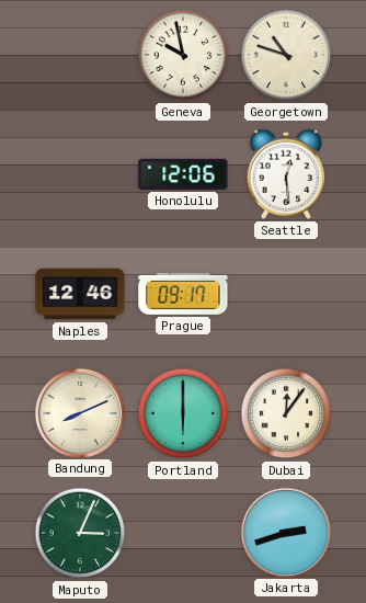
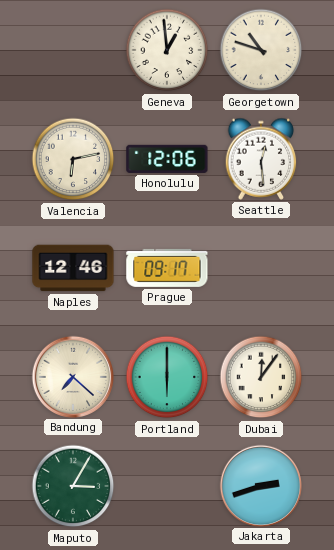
Geneva: 9:58 -> 12:59 (167, 50)
Valencia: none -> 6:13 (73, 159)
Bandung: 8:11 -> 7:22 (72, 376)
Maputo: 3:04 -> 3:05 (73, 486)
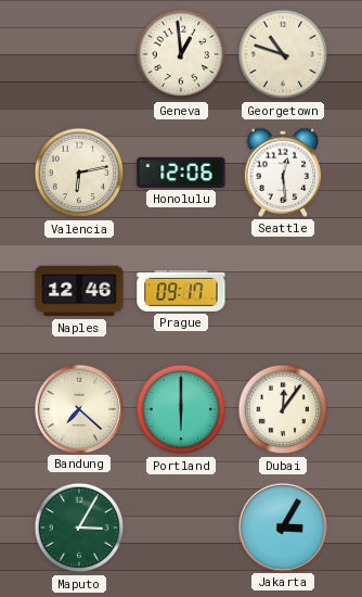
Jakarta: 2:42 -> 3:05 (282, 526)
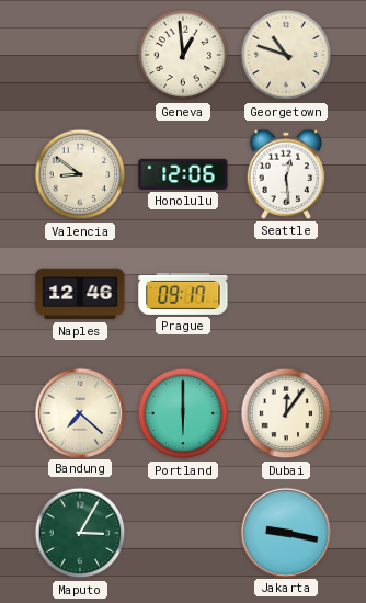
Valencia: 6:13 -> 8:51 (80, 174)
Jakarta: 3:05 -> 9:17 (285, 532)
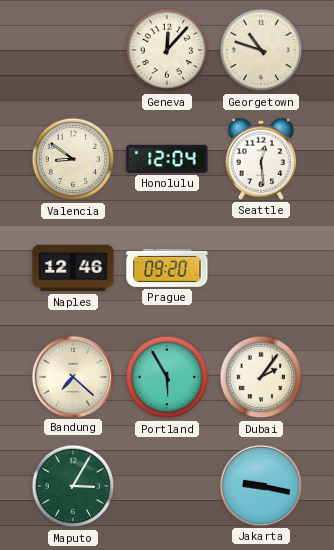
Geneva: 12:59 -> 12:07 (167, 50)
Honolulu: 12:06 -> 12:04 (167, 159)
Prague: 09:17 -> 09:20 (167, 268)
Portland: 6:00 -> 5:55 (167, 377)
Dubai: 12:06 -> 2:06 (261, 377)
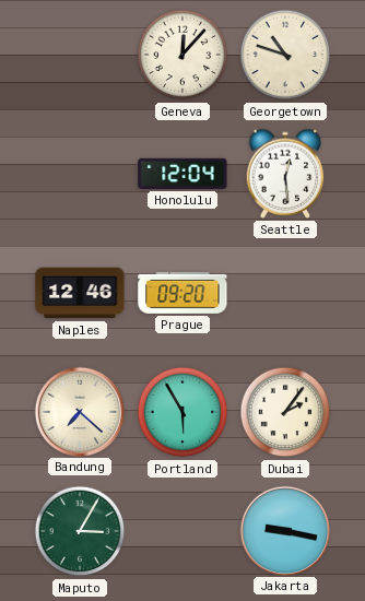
Valencia: 8:51 -> none (73, 159)
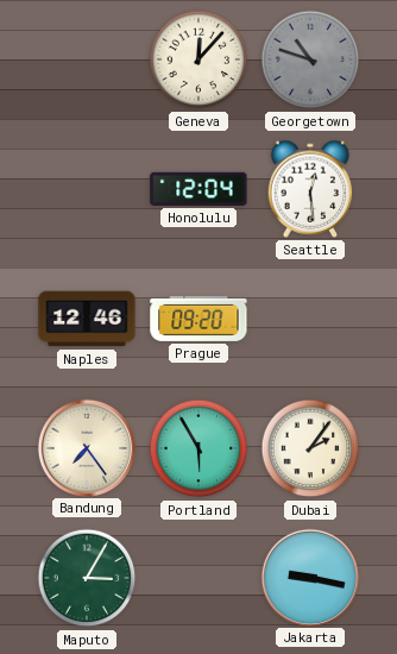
Georgetown dial: cream -> grey (310, 59)
Bandung: 7:22 -> 7:24 (86, 447)
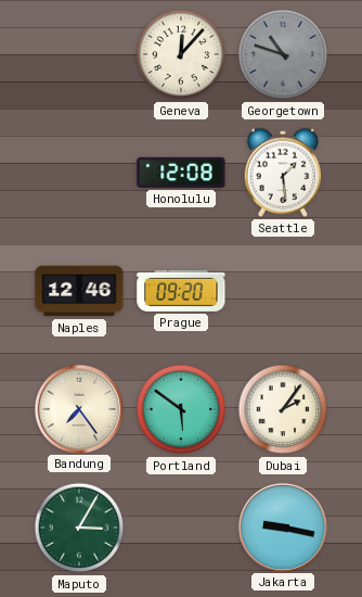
Honolulu: 12:04 -> 12:08 (181, 173)
Seattle: 12:29 -> 1:29 (283, 173)
Portland: 5:55 -> 5:51 (181, 409)
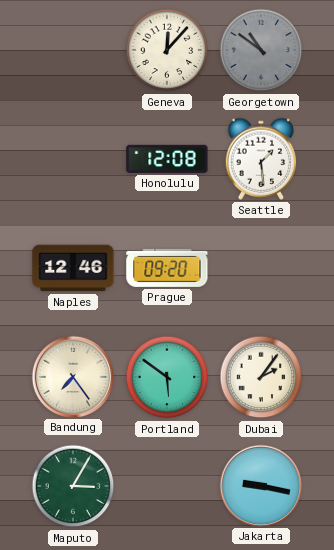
Georgetown: 10:48 -> 10:51 (261, 50)
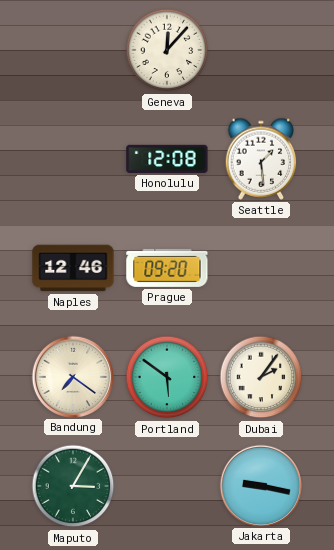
Georgetown: 10:51 -> none (261, 50)
Bandung: 7:24 -> 7:21 (72, 376)
